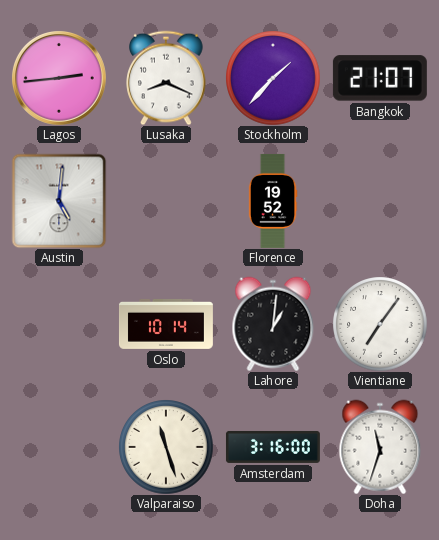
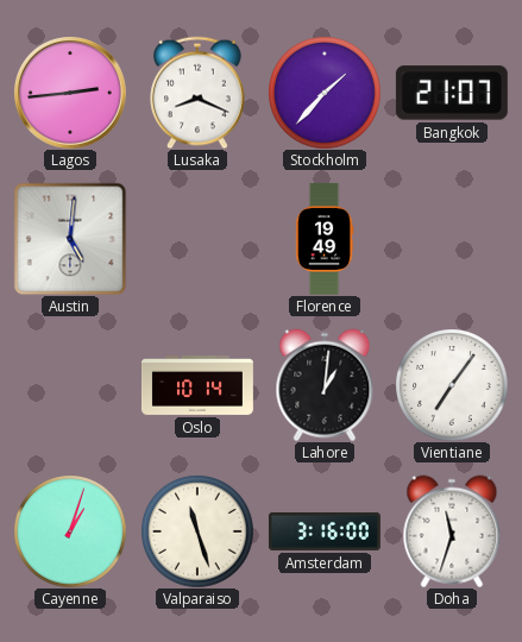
Florence: 19:52 -> 19:49 (325, 239)
Cayenne: none -> 1:03 (70, 531)
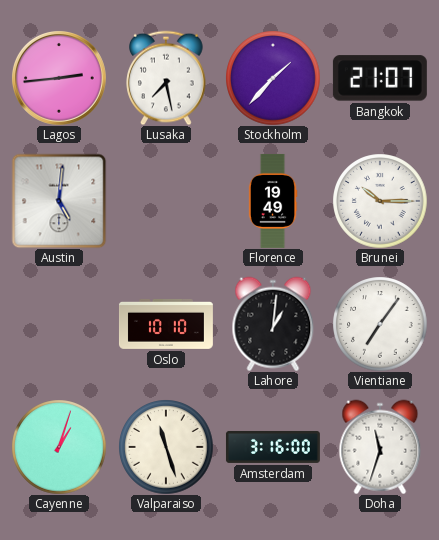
Lusaka: 8:19 -> 7:28 (166, 78)
Brunei: none -> 10:15 (380, 201)
Oslo: 10:14 -> 10:10 (166, 324)
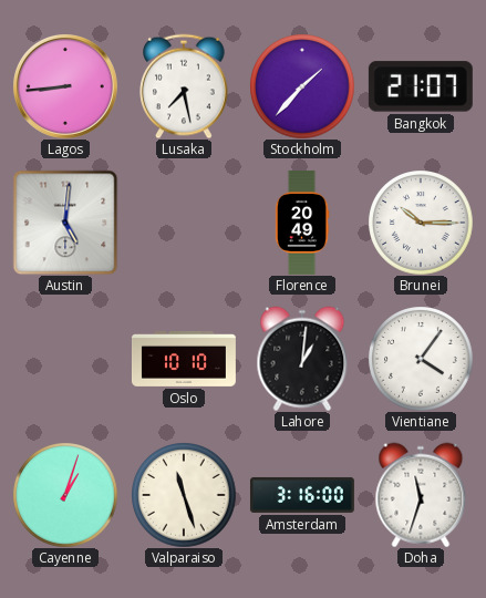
Lagos: 2:44 -> 8:44 (65, 86)
Florence: 19:49 -> 20:49 (302, 223)
Vientiane: 7:06 -> 4:06 (421, 359)
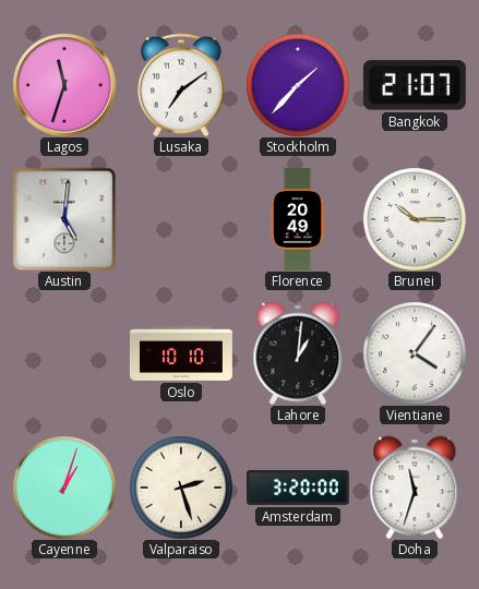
Lagos: 8:44 -> 11:33 (64, 85)
Lusaka: 7:28 -> 7:09 (181, 85)
Valparaiso: 11:27 -> 2:27 (181, 488)
Amsterdam: 3:16 -> 3:20 (298, 488)
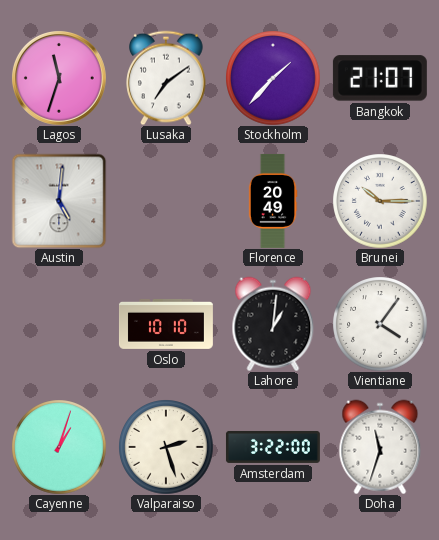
Amsterdam: 3:20 -> 3:22 (273, 447)
